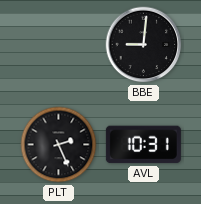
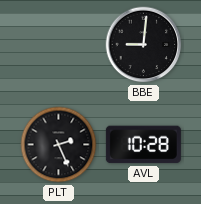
AVL: 10:31 -> 10:28 (143, 145)
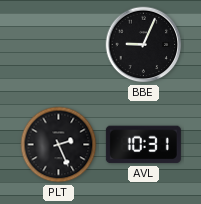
BBE: 9:01 -> 9:04 (144, 45)
AVL: 10:28 -> 10:31 (143, 145)
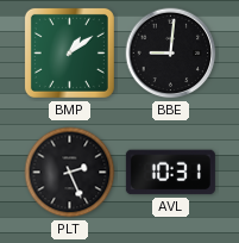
BMP: none -> 1:09 (69, 52)
BBE: 9:04 -> 9:01 (171, 54)
